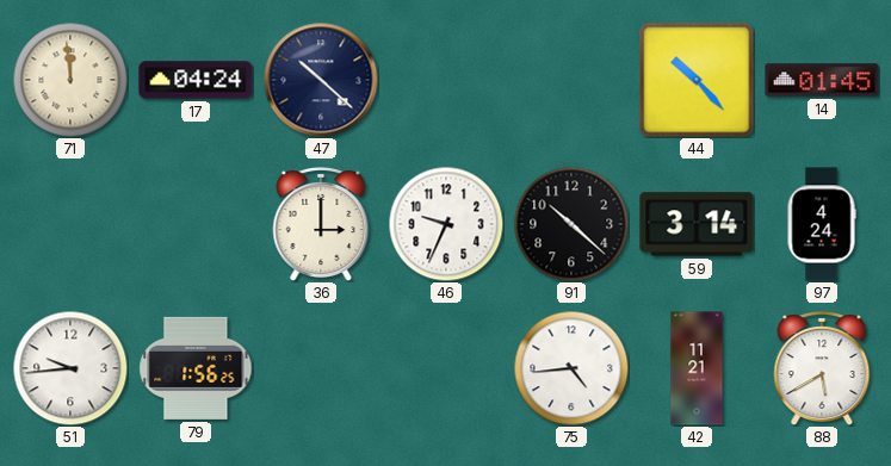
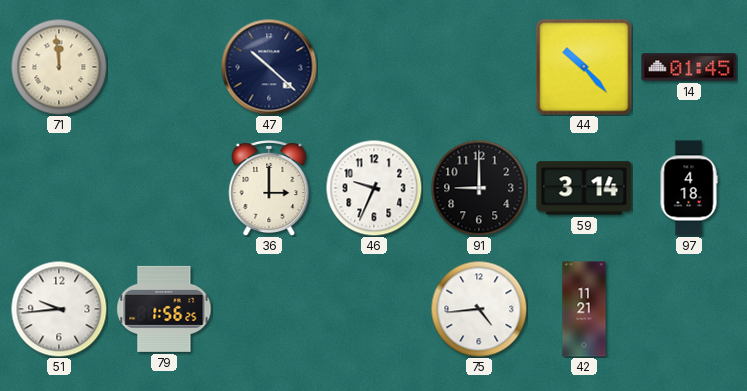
17: 04:24 -> none (196, 80)
91: 10:22 -> 9:00 (479, 188)
97: 4:24 -> 4:18 (689, 188)
88: 5:40 -> none (822, 369)
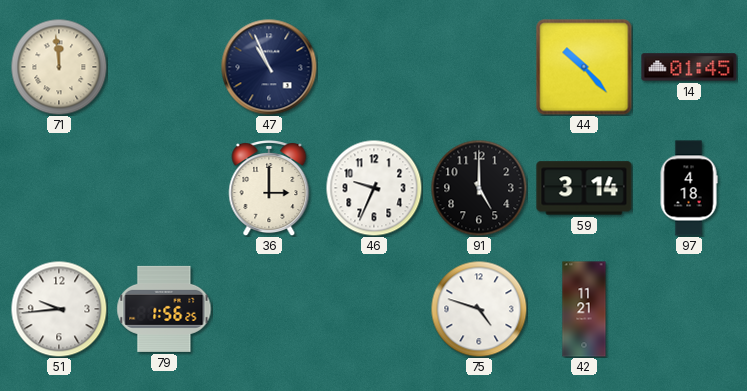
47: 10:22 -> 10:56 (269, 67)
91: 9:00 -> 5:00 (479, 188)
75: 4:44 -> 4:48 (479, 309)
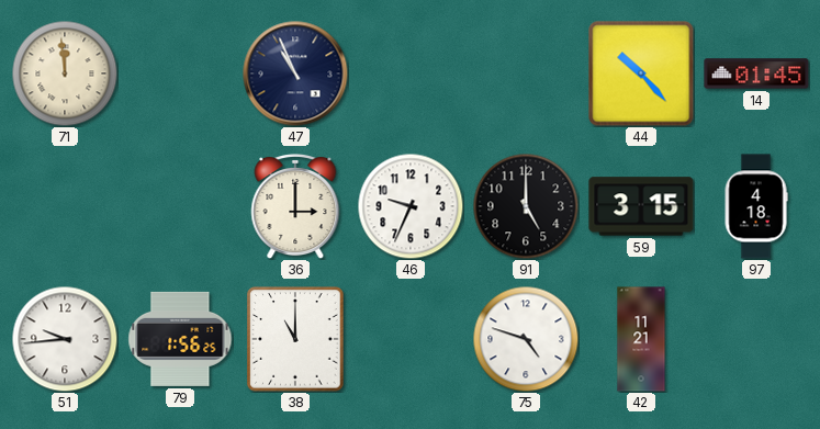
59: 3:14 -> 3:15 (641, 206)
38: none -> 11:00 (295, 339)
